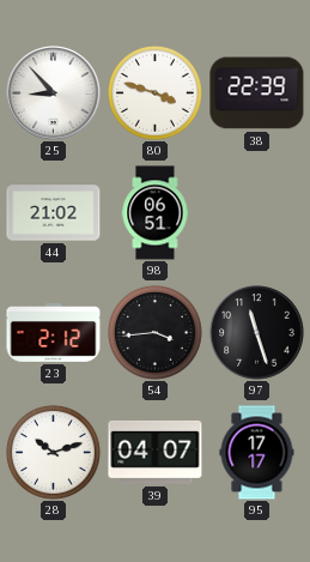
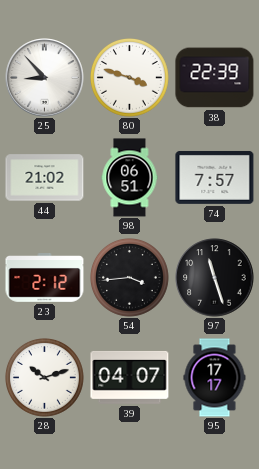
74: none -> 7:57 (215, 178)
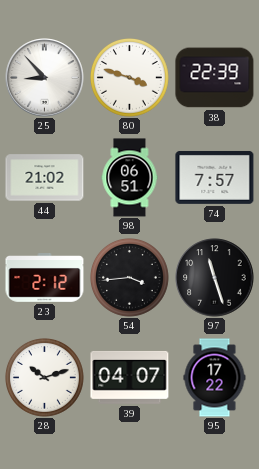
95: 17:17 -> 17:22 (215, 378)
